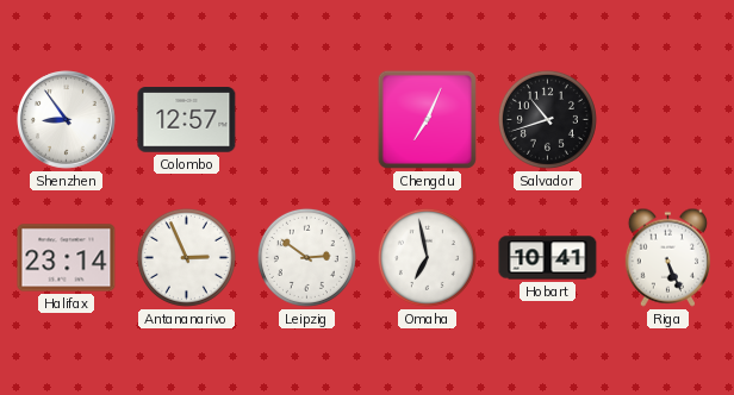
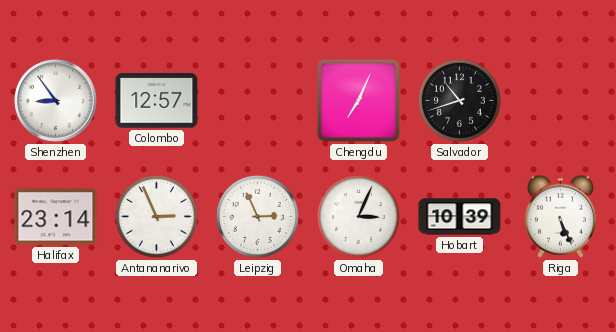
Leipzig: 2:51 -> 2:56 (257, 216)
Omaha: 6:58 -> 3:04 (358, 216)
Hobart: 10:41 -> 10:39 (460, 217)
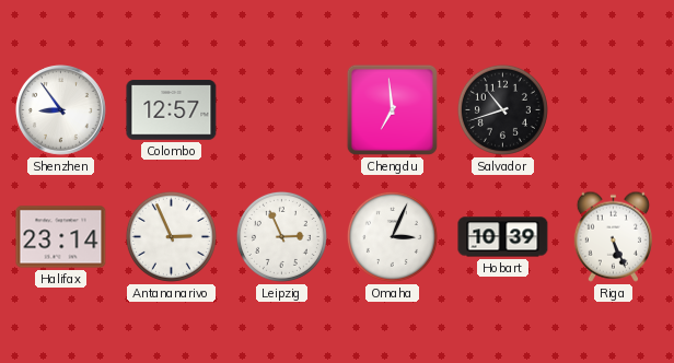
Chengdu: 7:04 -> 6:59 (392, 109)
